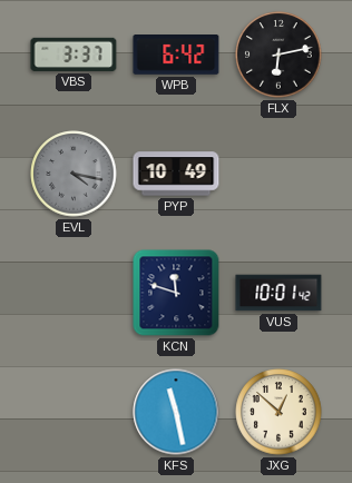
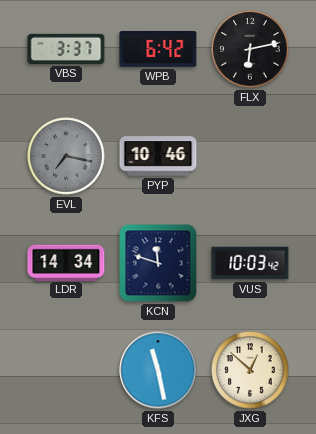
EVL: 4:17 -> 7:17 (66, 156)
PYP: 10:49 -> 10:46 (158, 156)
LDR: none -> 14:34 (66, 262)
VUS: 10:01 -> 10:03 (250, 263)
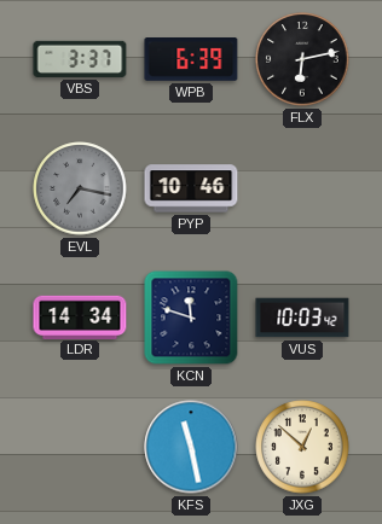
WPB: 6:42 -> 6:39 (191, 60)
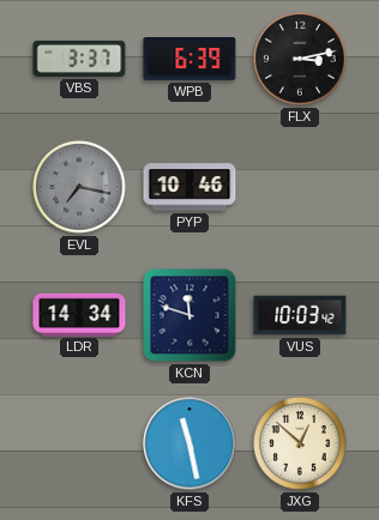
FLX: 6:13 -> 3:13 (300, 59)
